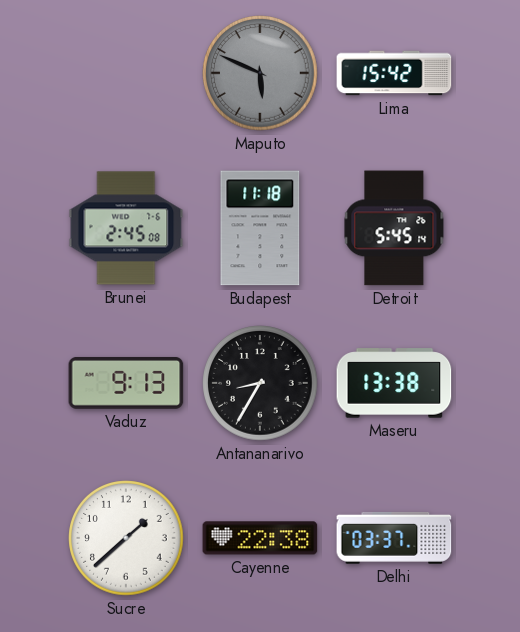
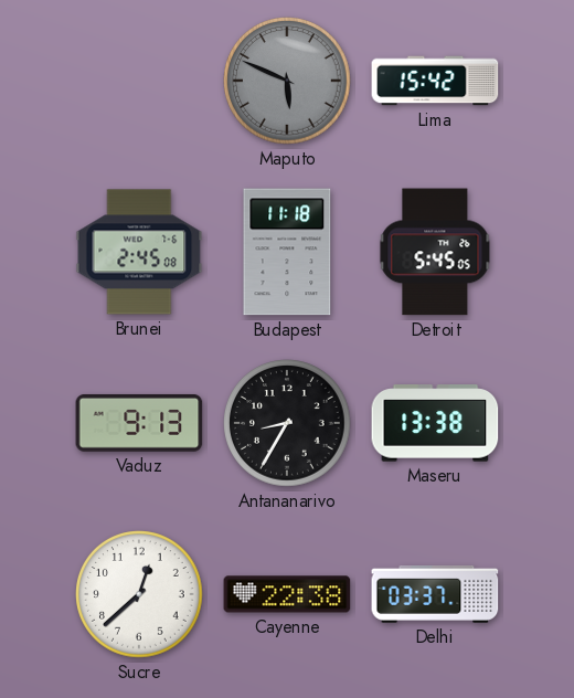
Detroit: 5:45:14 -> 5:45:05 (435, 252)
Sucre: 1:38 -> 12:38 (139, 594)
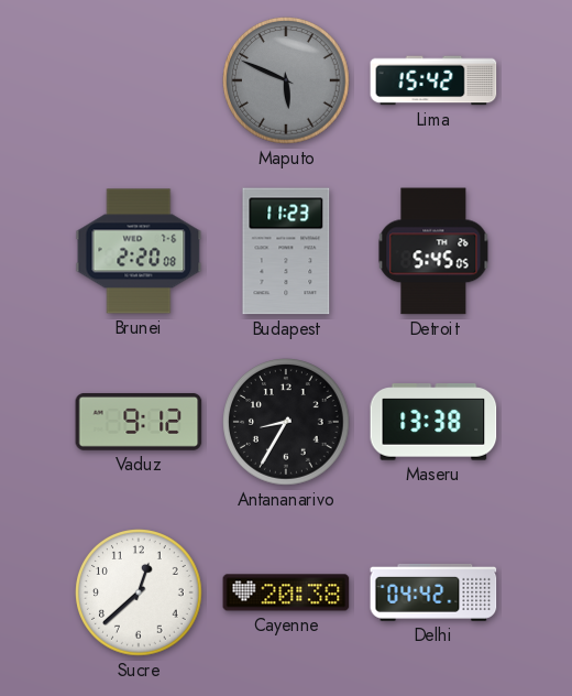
Brunei: 2:45 -> 2:20 (139, 251)
Budapest: 11:18 -> 11:23 (286, 251)
Vaduz: 9:13 -> 9:12 (139, 422)
Cayenne: 22:38 -> 20:38 (286, 592)
Delhi: 03:37 -> 04:42 (433, 592)
